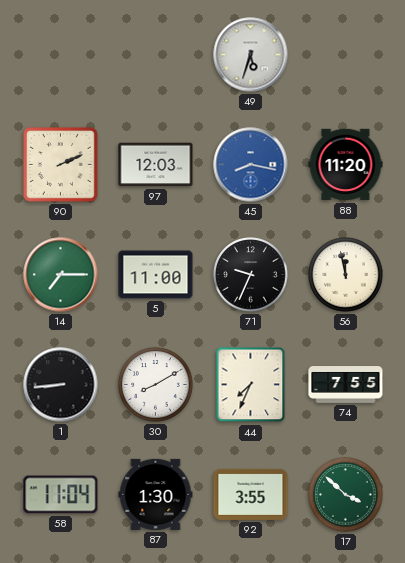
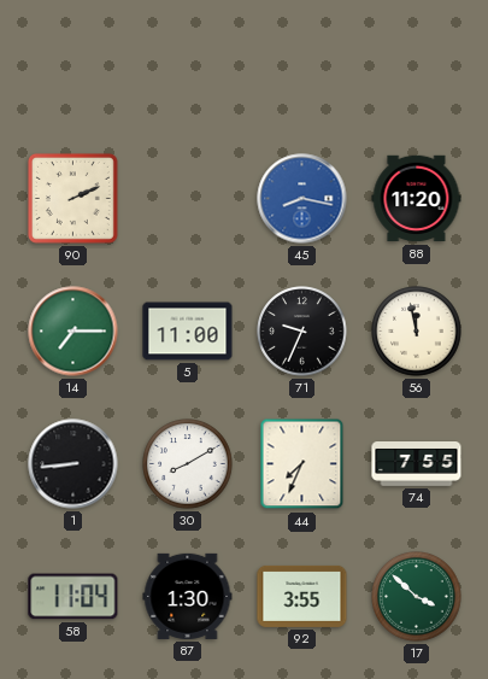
49: 5:33 -> none (251, 55)
97: 12:03 -> none (156, 165)
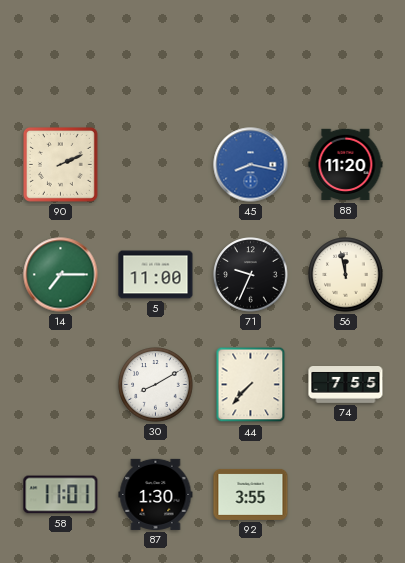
1: 8:44 -> none (74, 464)
44: 7:34 -> 7:37 (251, 385)
58: 11:04 -> 11:01 (61, 495)
17: 3:52 -> none (417, 597)
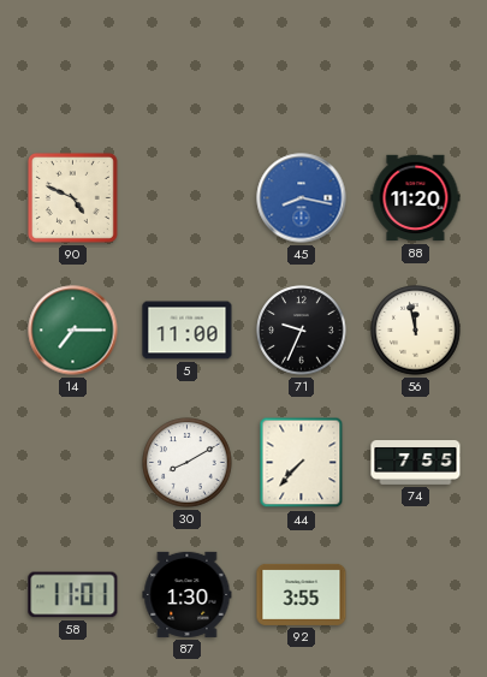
90: 2:11 -> 4:49 (72, 197)
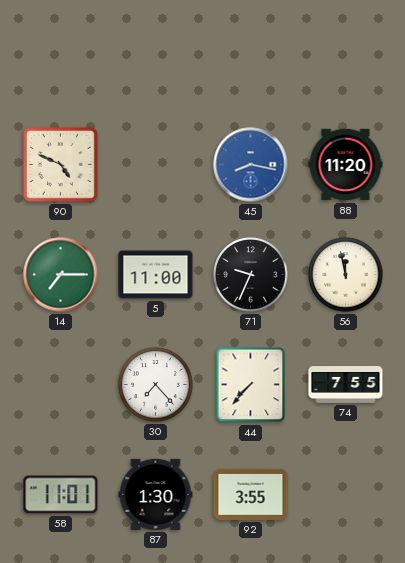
30: 8:10 -> 7:23 (156, 385)
